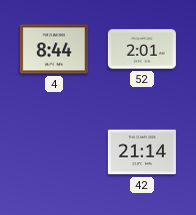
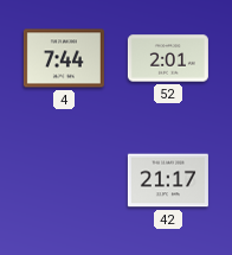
4: 8:44 -> 7:44 (64, 58)
42: 21:14 -> 21:17 (168, 180)
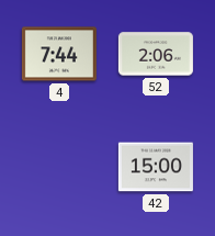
52: 2:01 -> 2:06 (156, 54)
42: 21:17 -> 15:00 (156, 167)
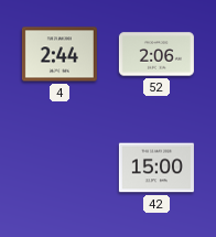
4: 7:44 -> 2:44 (60, 54)
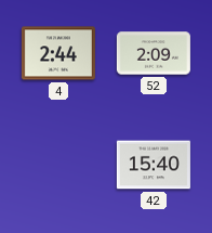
52: 2:06 -> 2:09 (154, 53)
42: 15:00 -> 15:40 (154, 165)
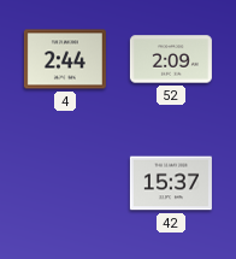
42: 15:40 -> 15:37 (171, 183)
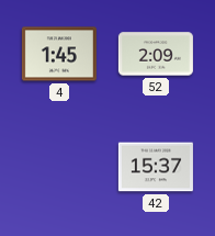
4: 2:44 -> 1:45 (59, 54)
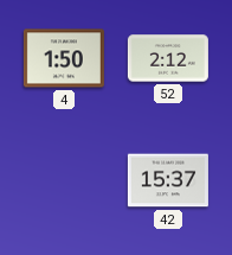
4: 1:45 -> 1:50 (64, 58)
52: 2:09 -> 2:12 (168, 58)
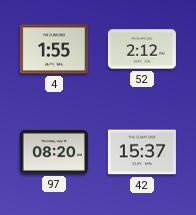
4: 1:50 -> 1:55 (54, 49)
97: none -> 08:20 (54, 152)
